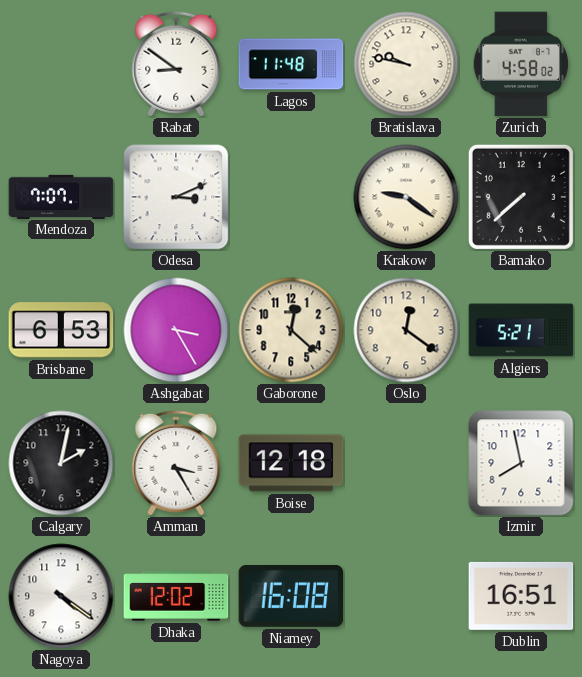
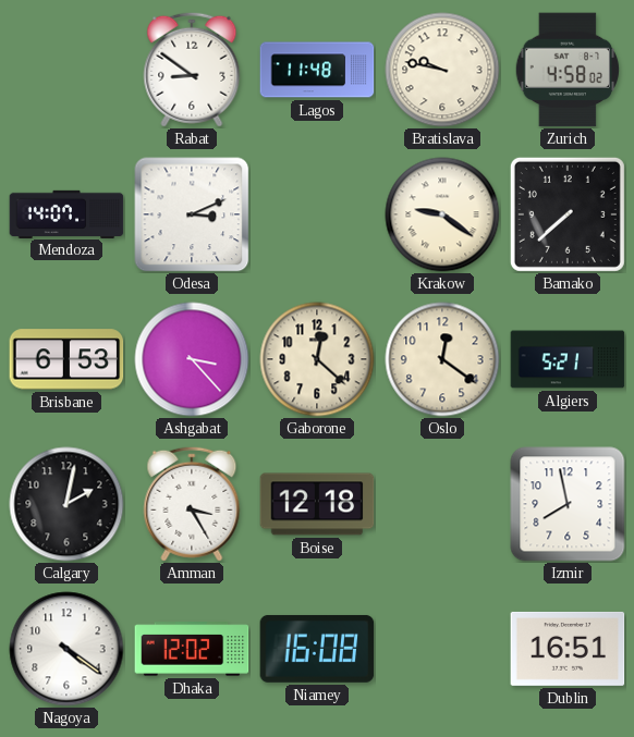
Mendoza: 7:07 -> 14:07 (66, 213)
Ashgabat: 3:25 -> 3:23 (192, 359)
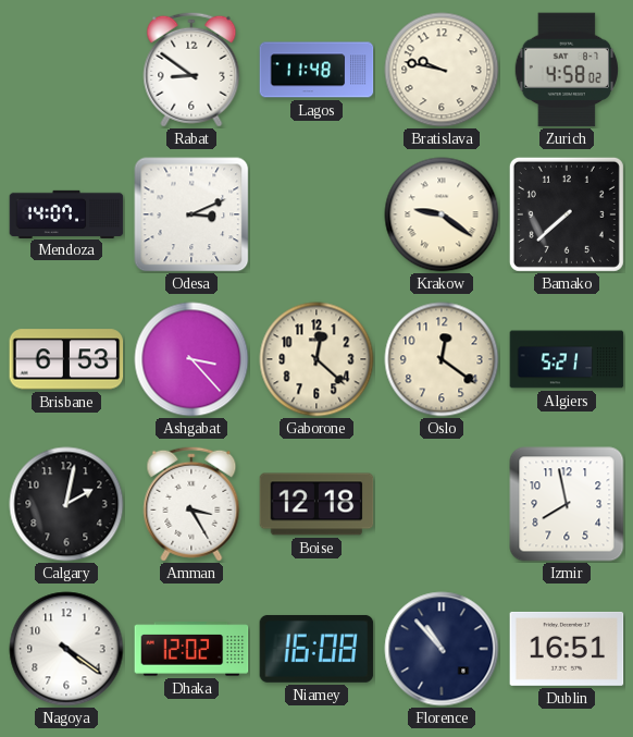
Florence: none -> 10:53 (442, 649)
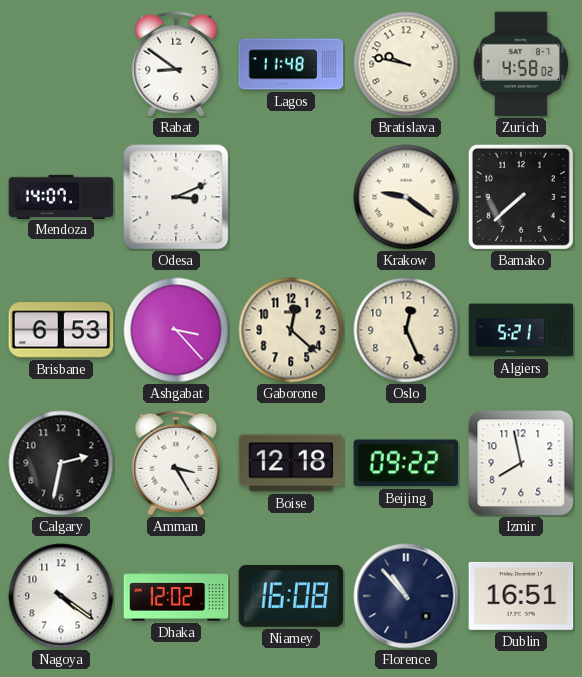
Oslo: 12:21 -> 12:26 (406, 330)
Calgary: 2:02 -> 2:32 (61, 463)
Beijing: none -> 09:22 (406, 463)
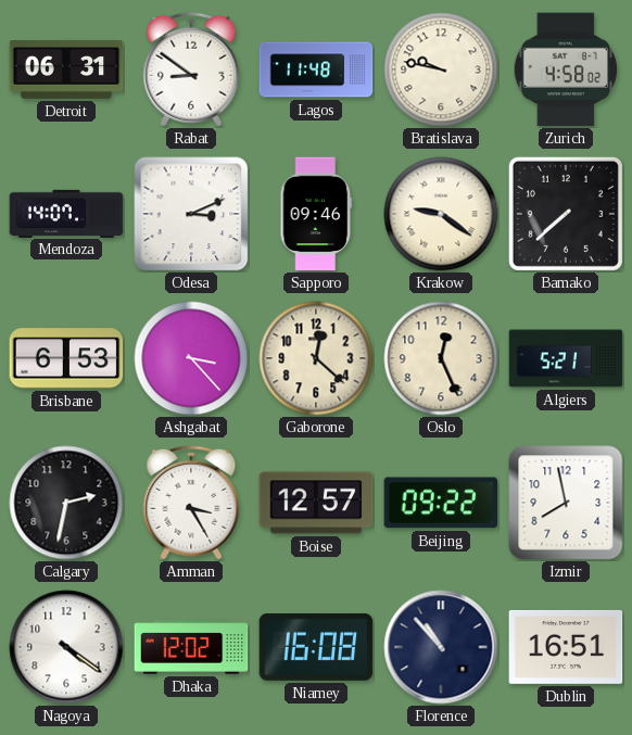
Detroit: none -> 06:31 (66, 69)
Sapporo: none -> 09:46 (316, 214)
Boise: 12:18 -> 12:57 (316, 503)
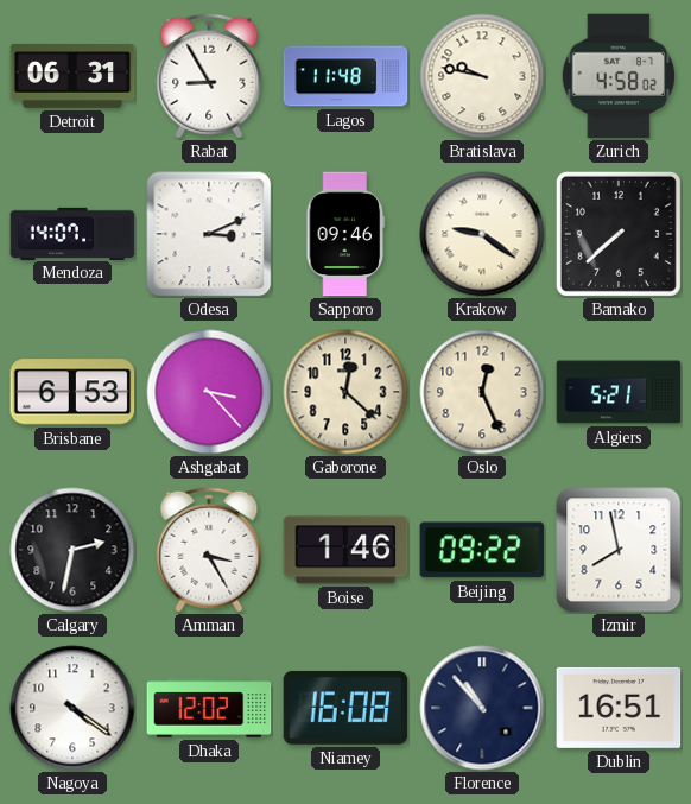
Rabat: 8:51 -> 8:55 (209, 76)
Boise: 12:57 -> 1:46 (345, 550)
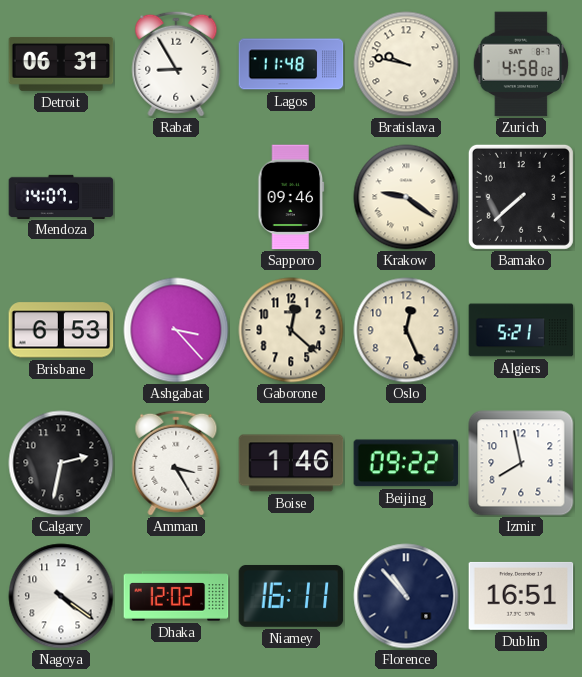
Odesa: 3:11 -> none (209, 234)
Niamey: 16:08 -> 16:11 (291, 596)
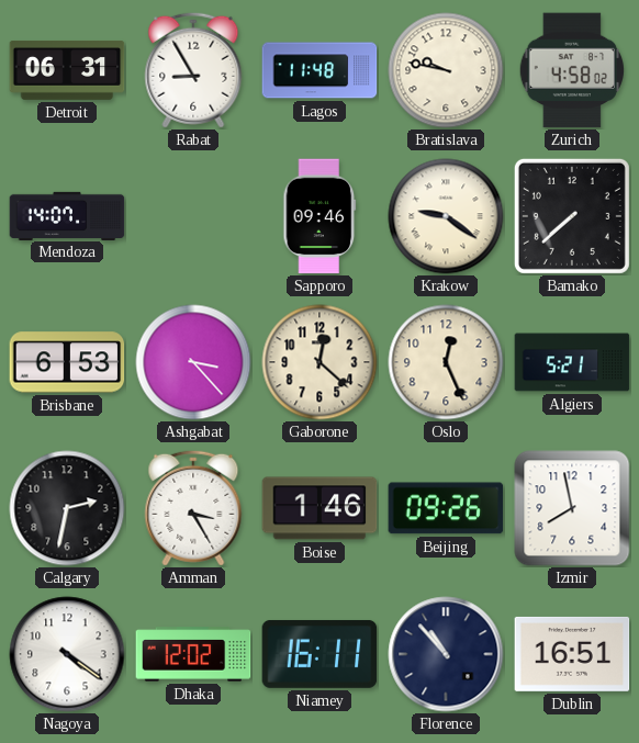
Beijing: 09:22 -> 09:26 (446, 508)
